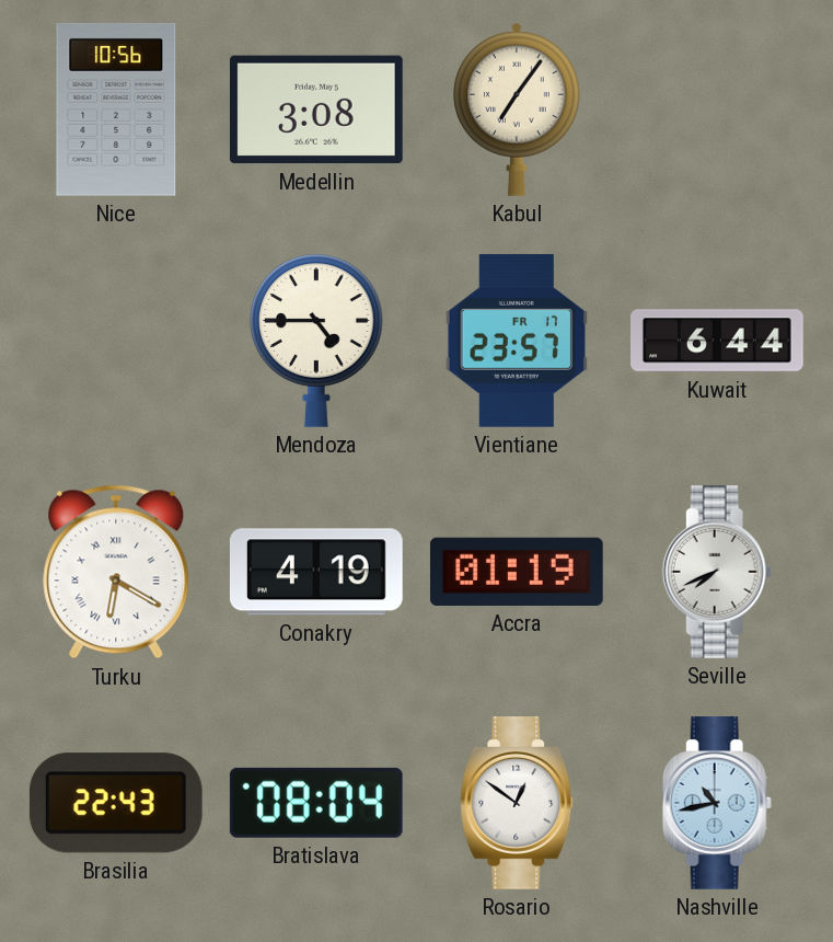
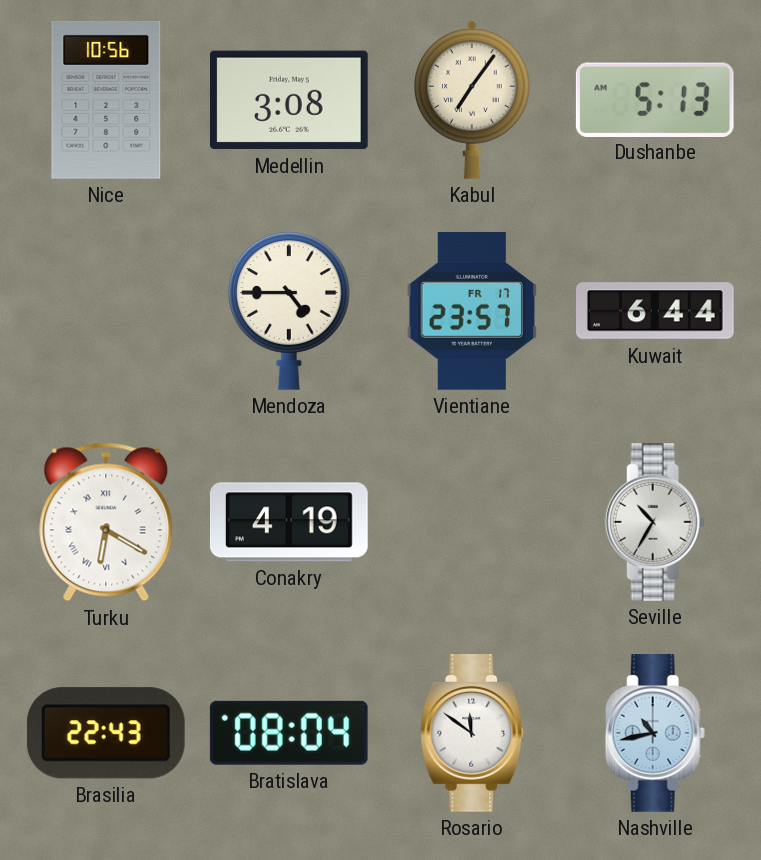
Dushanbe: none -> 5:13 (655, 99)
Accra: 01:19 -> none (517, 572)
Seville: 7:41 -> 10:35 (655, 523)
Rosario: 12:51 -> 11:51 (472, 734)
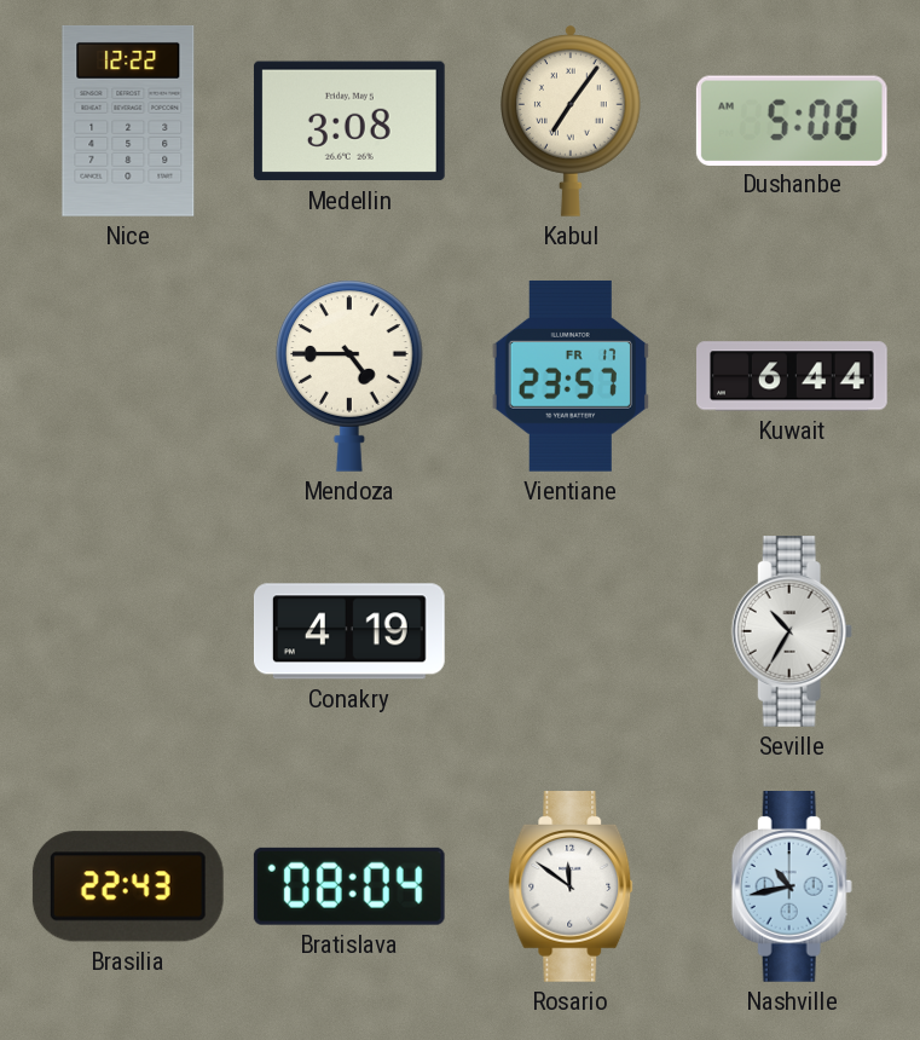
Nice: 10:56 -> 12:22 (128, 121)
Dushanbe: 5:13 -> 5:08 (792, 120)
Turku: 6:20 -> none (106, 522)
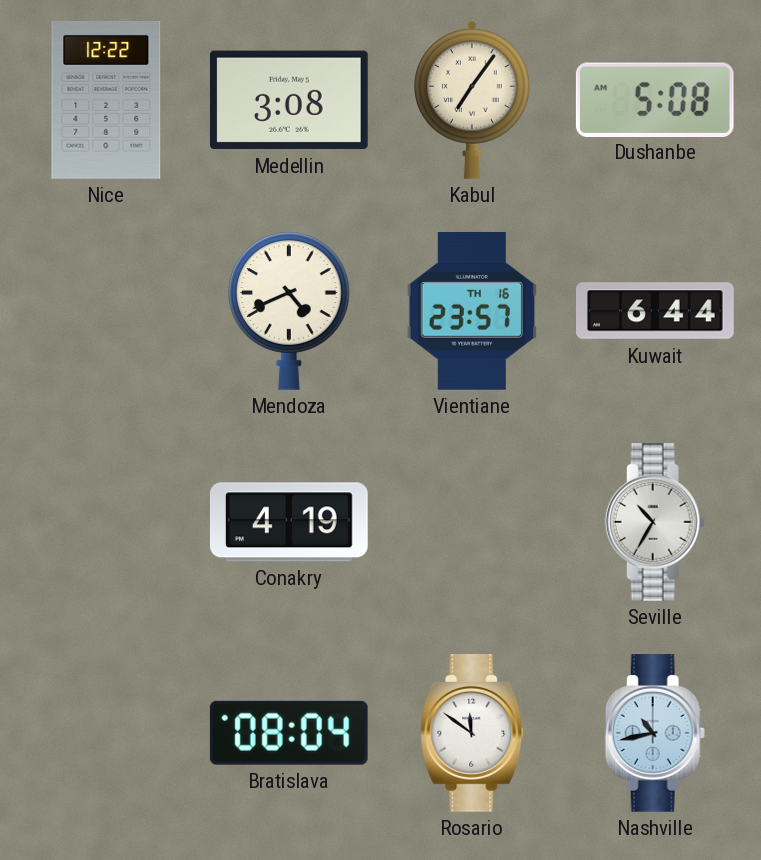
Mendoza: 4:45 -> 4:41 (290, 311)
Vientiane date: FR 17 -> TH 16 (471, 311)
Brasilia: 22:43 -> none (128, 886)
